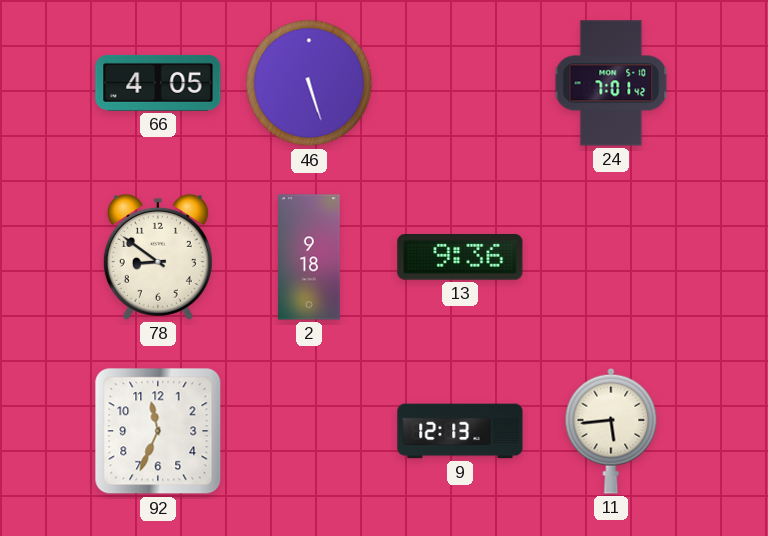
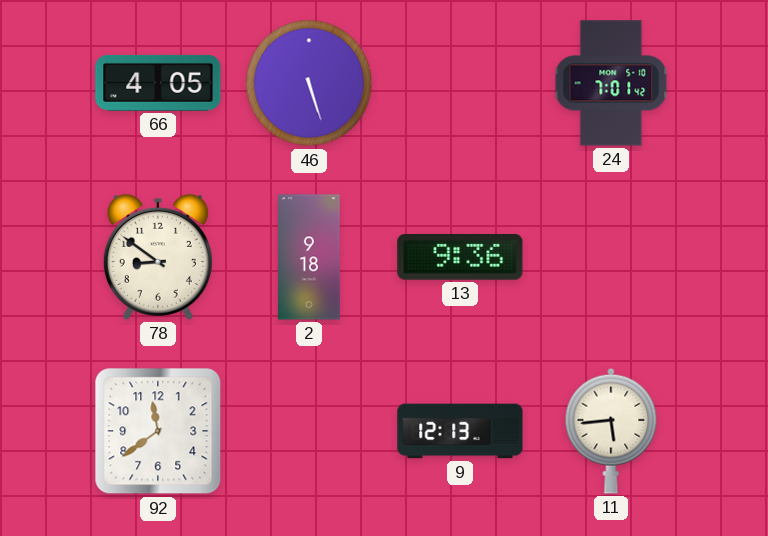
92: 11:34 -> 11:39 (158, 431)
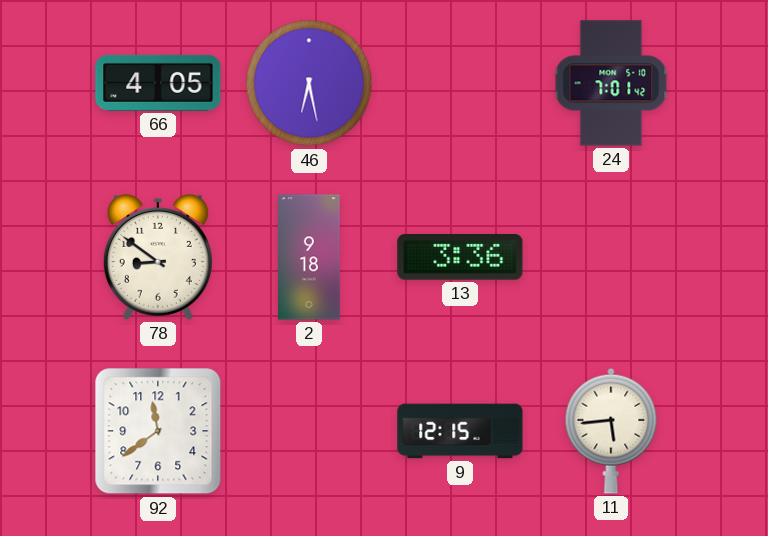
46: 5:27 -> 6:28 (309, 83)
13: 9:36 -> 3:36 (460, 257)
9: 12:13 -> 12:15 (460, 431)
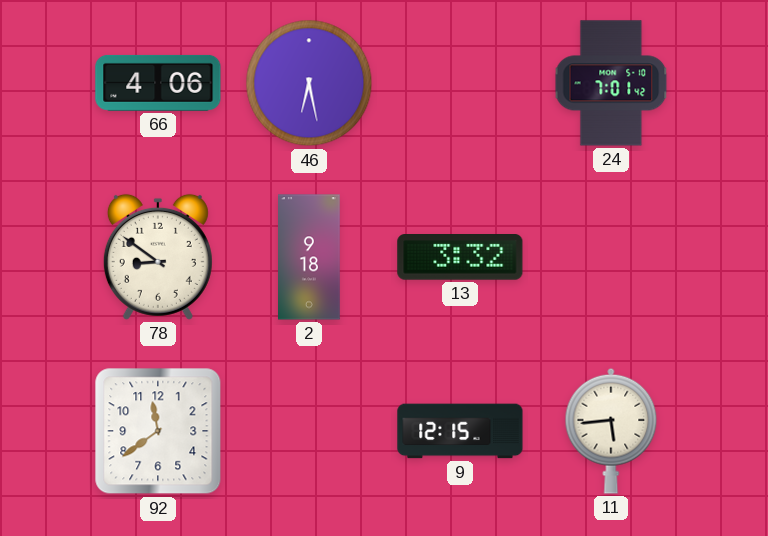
66: 4:05 -> 4:06 (158, 83)
13: 3:36 -> 3:32 (460, 257)
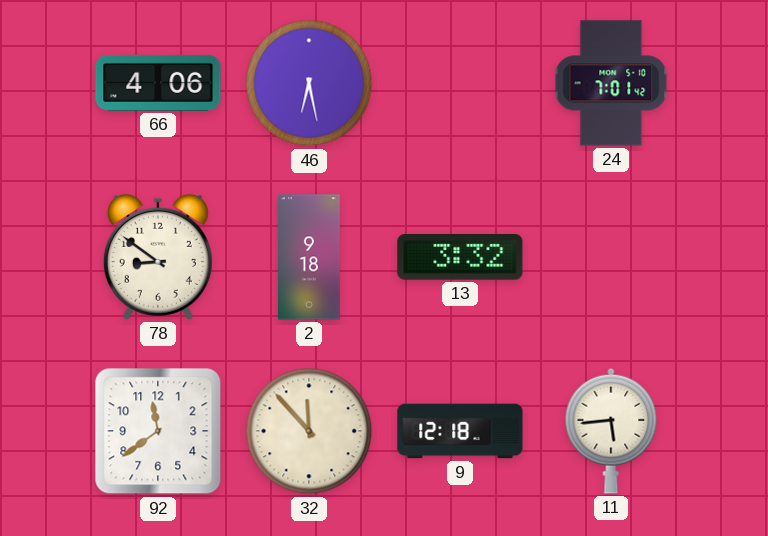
32: none -> 11:53 (309, 431)
9: 12:15 -> 12:18 (460, 431)
